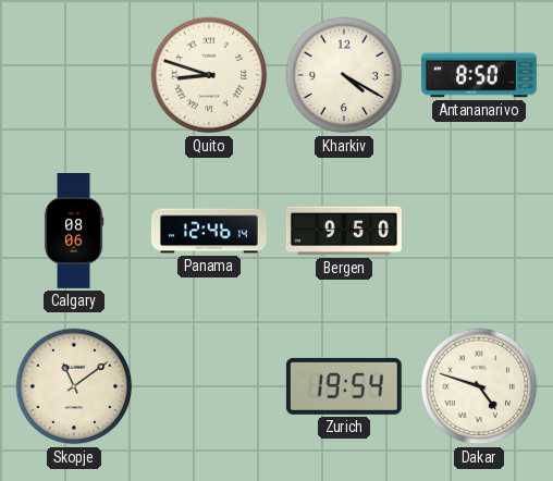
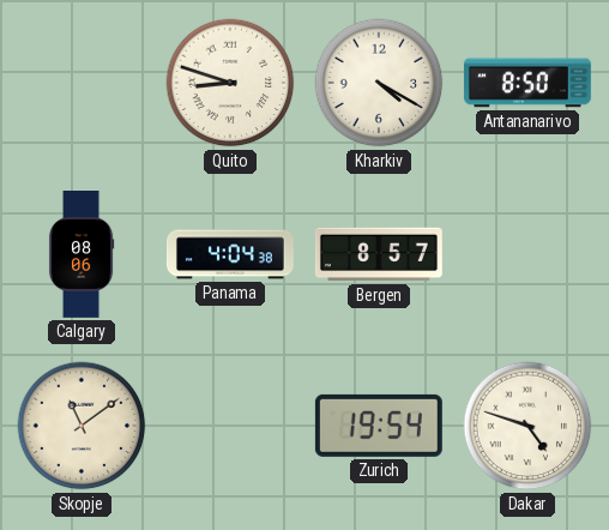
Panama: 12:46 -> 4:04 (230, 254)
Bergen: 9:50 -> 8:57 (379, 254)
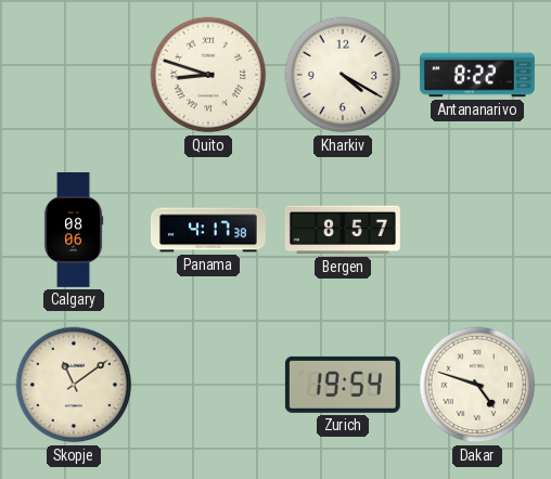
Antananarivo: 8:50 -> 8:22 (477, 75)
Panama: 4:04 -> 4:17 (208, 230)
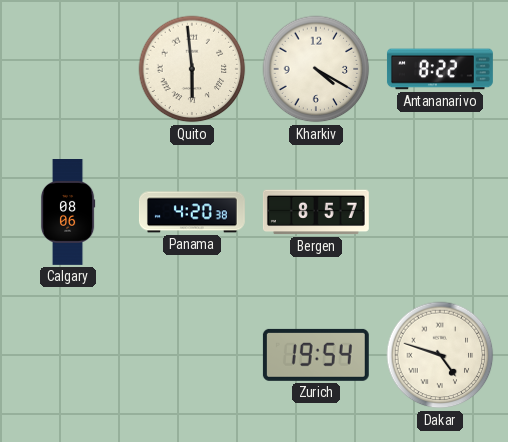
Quito: 8:48 -> 5:59 (192, 69)
Panama: 4:17 -> 4:20 (192, 212)
Skopje: 11:09 -> none (74, 385)
